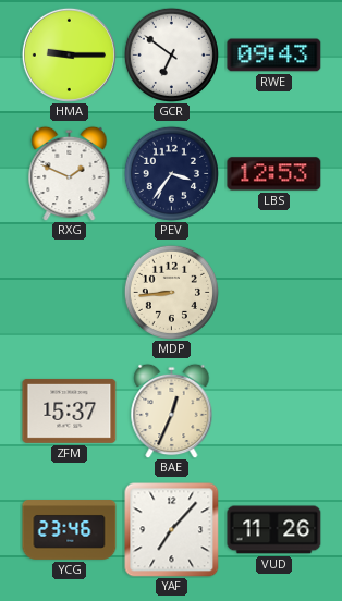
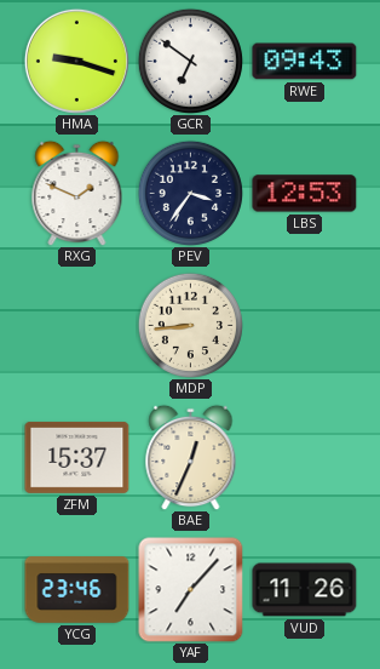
HMA: 9:15 -> 9:18 (76, 61)
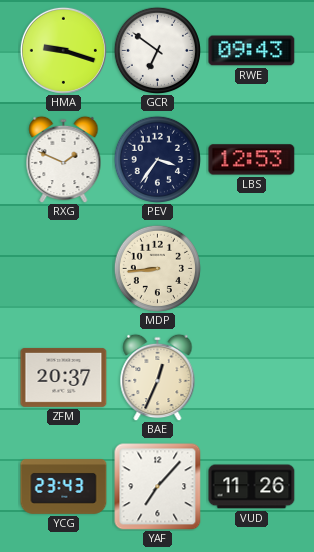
ZFM: 15:37 -> 20:37 (64, 377)
YCG: 23:46 -> 23:43 (64, 487)
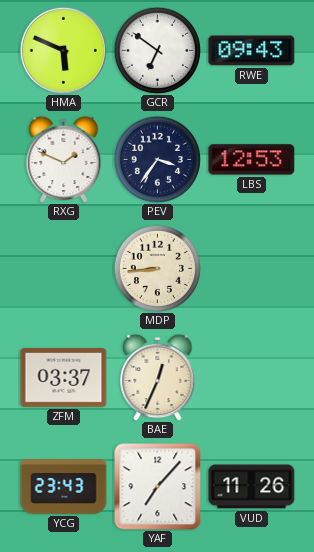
HMA: 9:18 -> 5:49 (63, 50)
ZFM: 20:37 -> 03:37 (64, 377)
